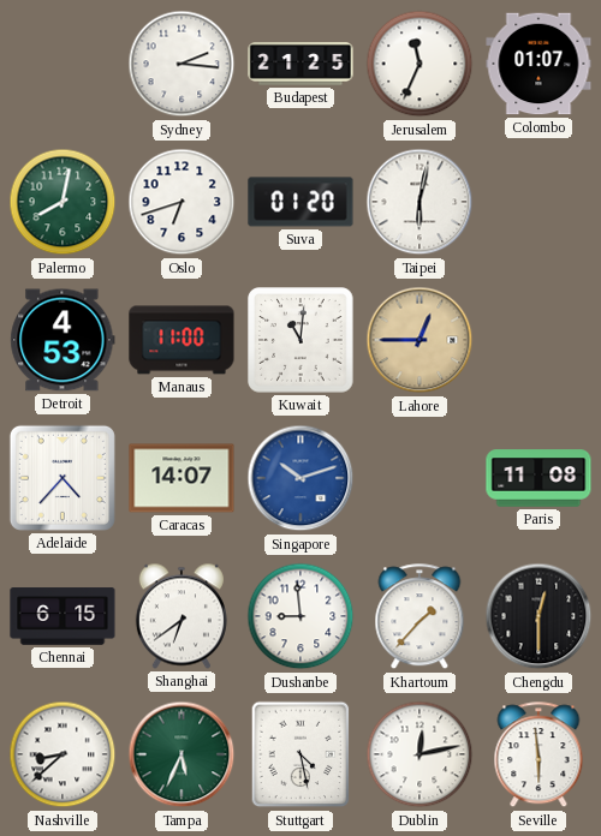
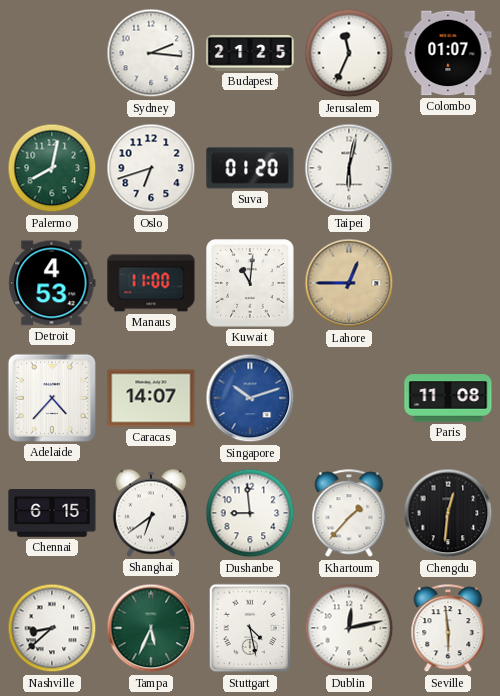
Chengdu: 12:30 -> 12:31 (448, 513)
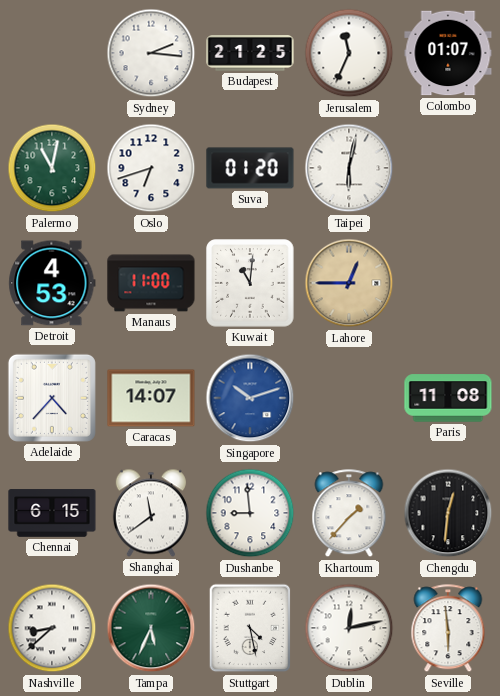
Palermo: 8:02 -> 11:02 (52, 168)
Shanghai: 6:39 -> 11:39 (151, 513)
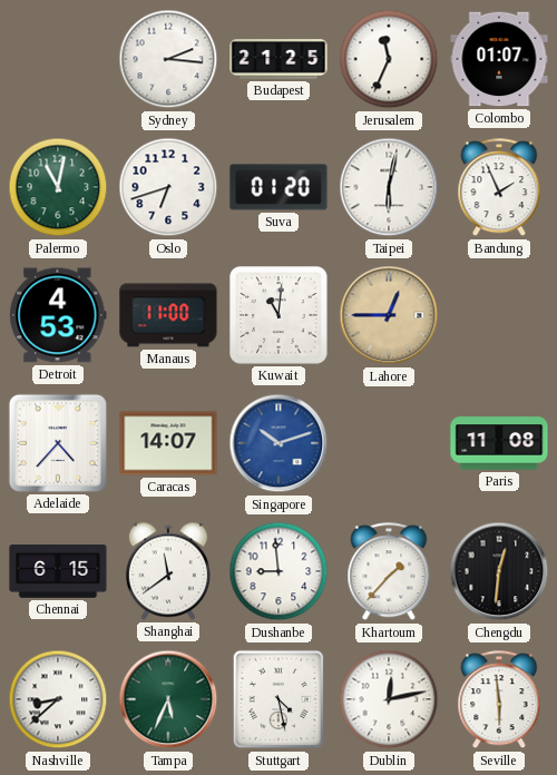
Bandung: none -> 1:56 (499, 188)
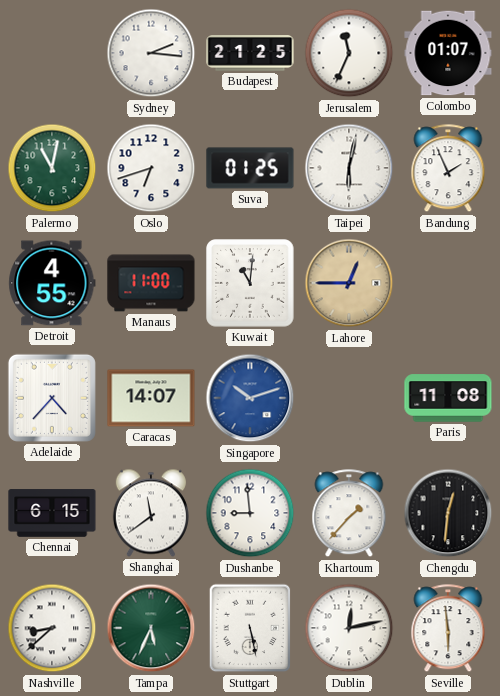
Suva: 01:20 -> 01:25 (250, 168)
Detroit: 4:53 -> 4:55 (52, 283)
Stuttgart: 4:28 -> 5:28 (250, 628)
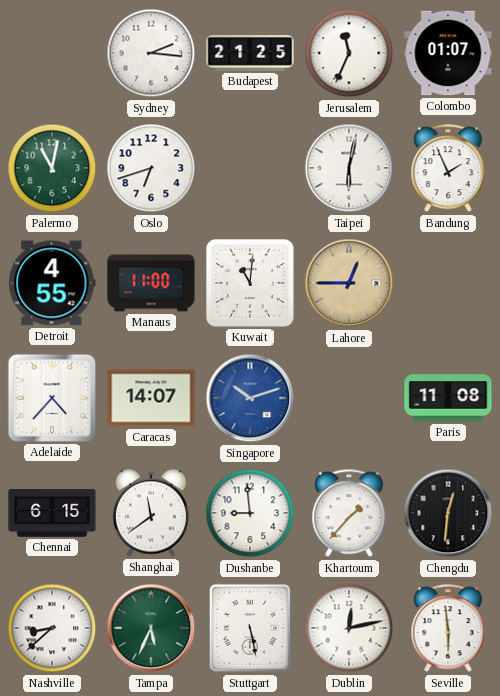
Suva: 01:25 -> none (250, 168)
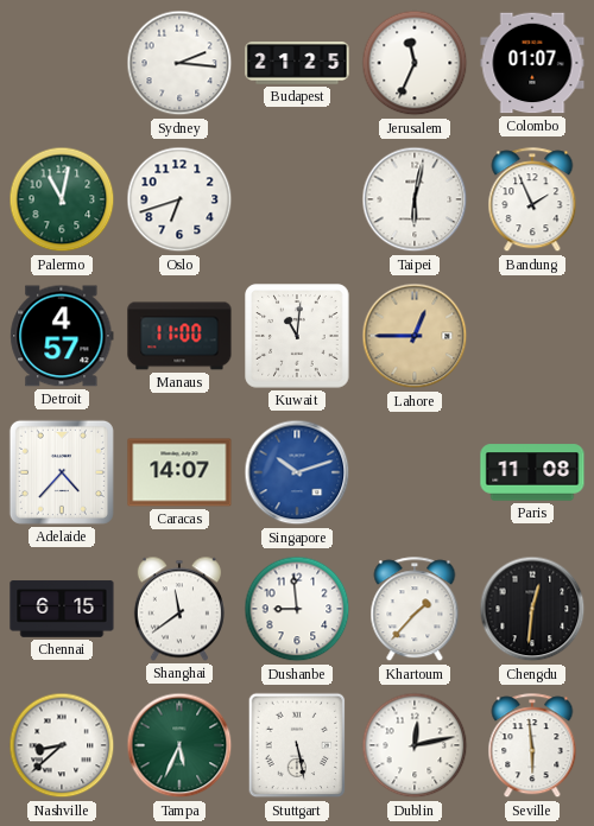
Detroit: 4:55 -> 4:57 (62, 336)
